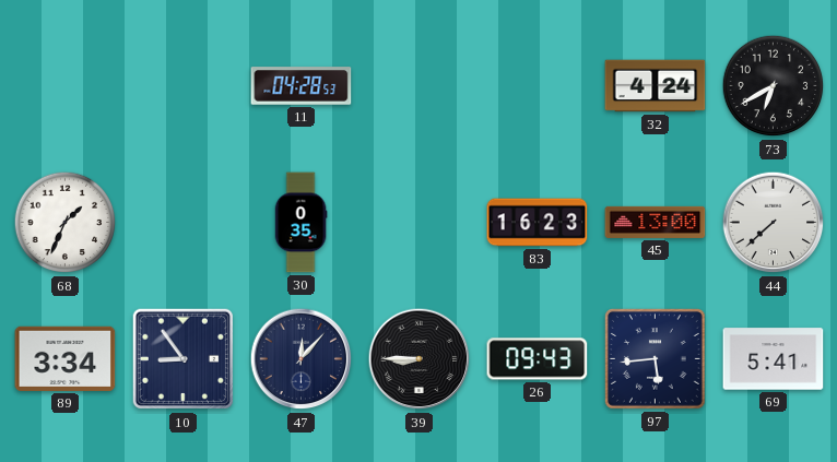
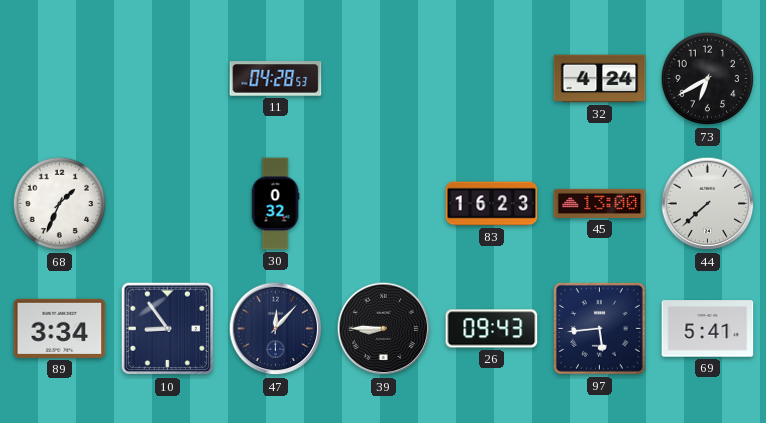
30: 0:35 -> 0:32 (275, 204)
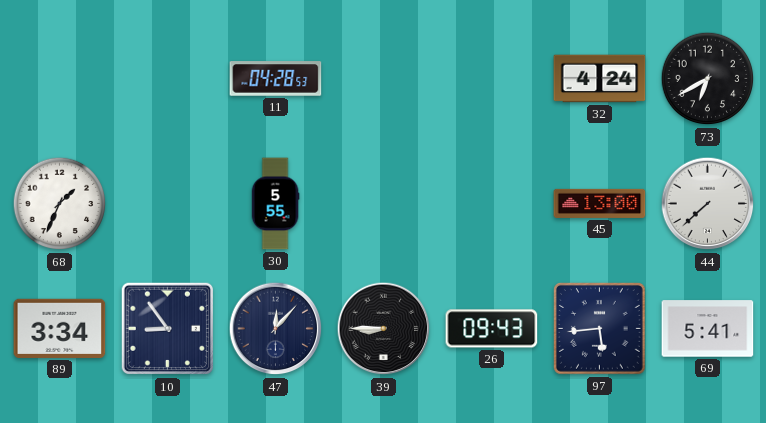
30: 0:32 -> 5:55 (275, 204)
83: 16:23 -> none (492, 204)
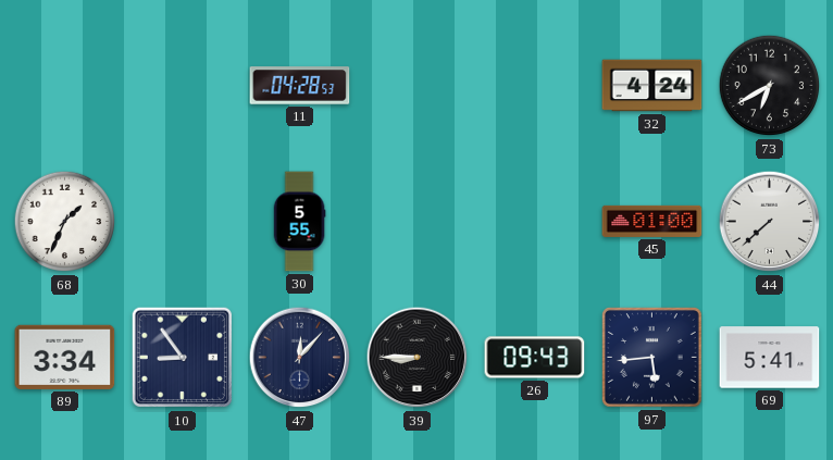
45: 13:00 -> 01:00 (652, 221)
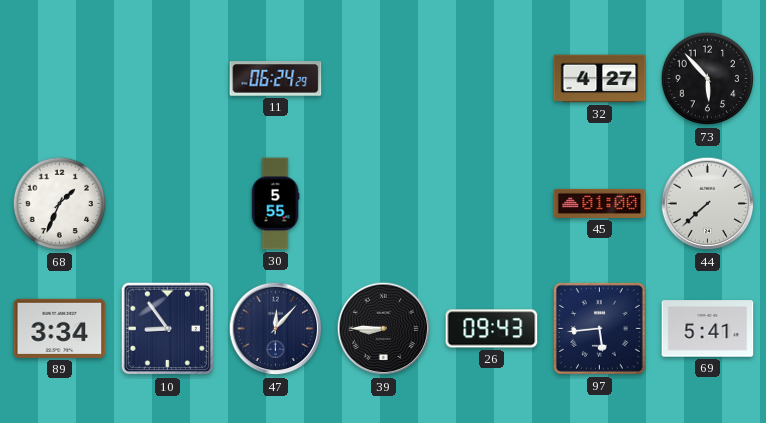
11: 04:28 -> 06:24 (276, 79)
32: 4:24 -> 4:27 (600, 79)
73: 6:40 -> 5:53 (708, 79)
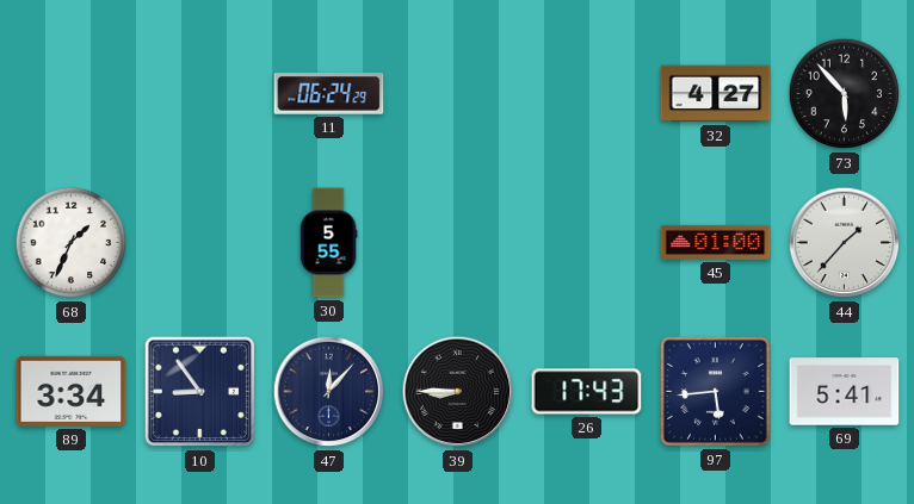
44: 7:38 -> 1:37 (845, 243)
26: 09:43 -> 17:43 (587, 392)
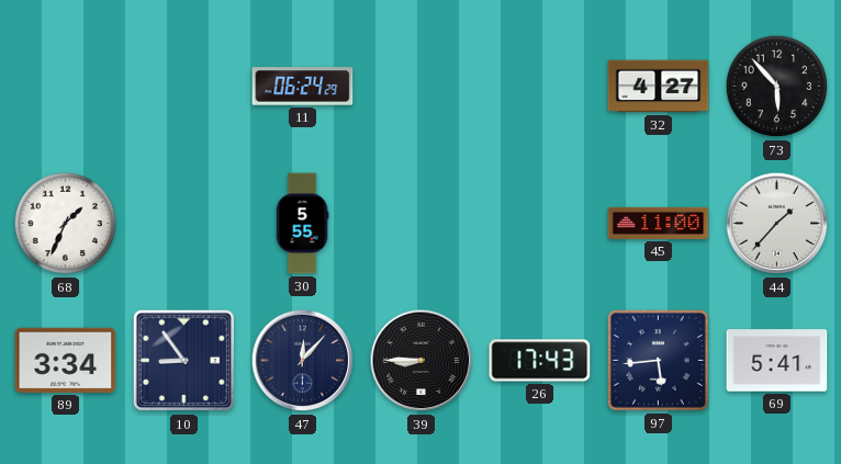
45: 01:00 -> 11:00 (659, 223)
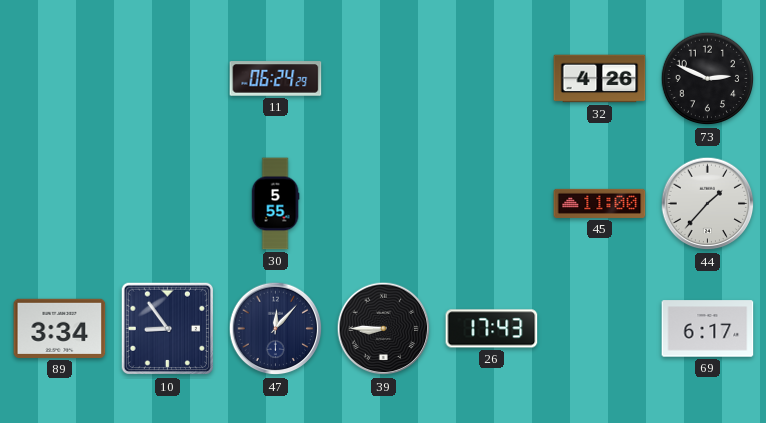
32: 4:27 -> 4:26 (600, 79)
73: 5:53 -> 2:49 (708, 79)
68: 1:34 -> none (66, 224)
97: 5:44 -> none (658, 360)
69: 5:41 -> 6:17 (708, 329)
